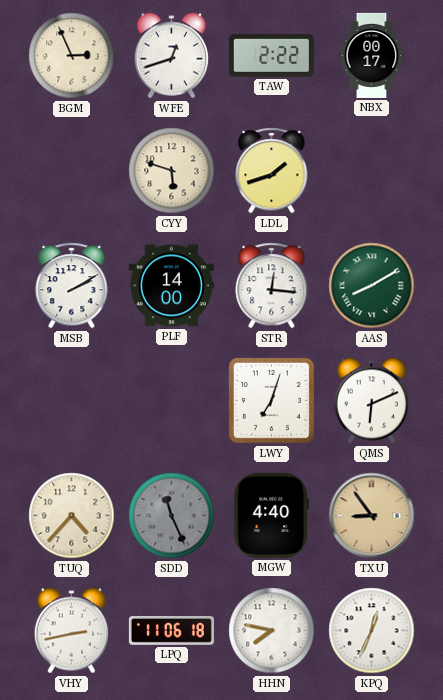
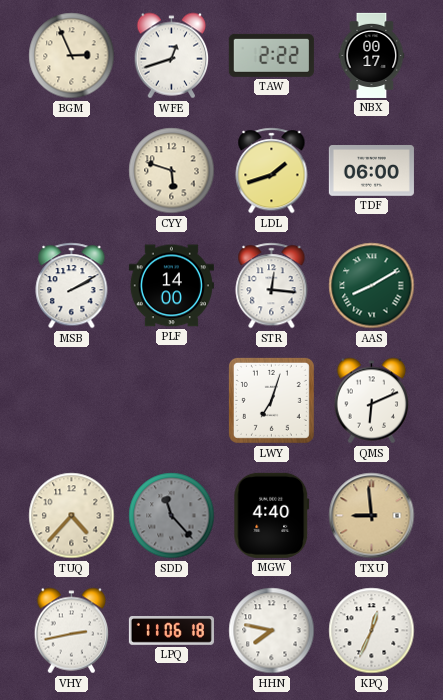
TDF: none -> 06:00 (371, 171)
SDD: 11:26 -> 11:23 (172, 516)
TXU: 8:54 -> 8:59 (372, 516)
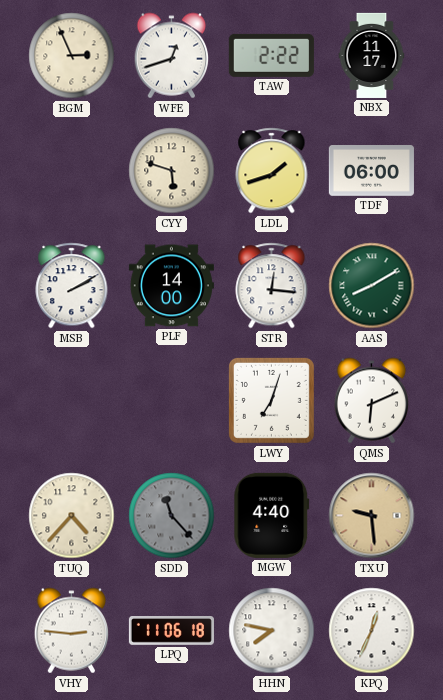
NBX: 00:17 -> 11:17 (372, 55)
TXU: 8:59 -> 9:29 (372, 516)
VHY: 2:43 -> 2:46 (72, 631)
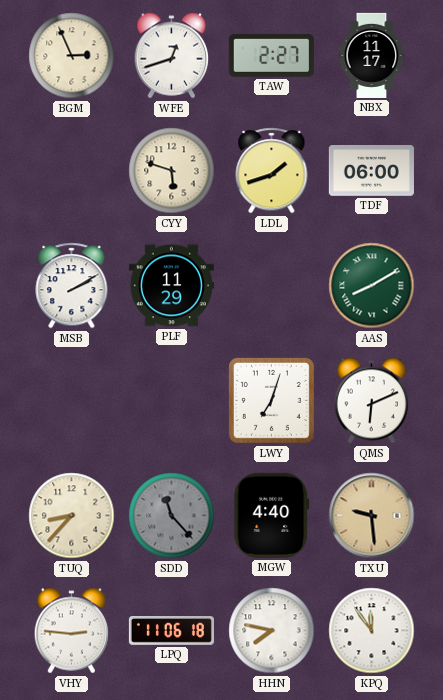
TAW: 2:22 -> 2:27 (271, 55)
PLF: 14:00 -> 11:29 (171, 286)
STR: 12:16 -> none (272, 286)
TUQ: 4:37 -> 8:37 (72, 516)
KPQ: 12:34 -> 11:54 (372, 631)
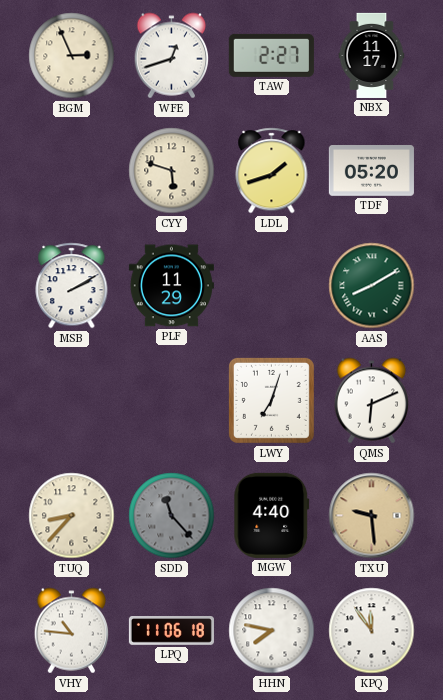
TDF: 06:00 -> 05:20 (371, 171)
VHY: 2:46 -> 10:46 (72, 631)
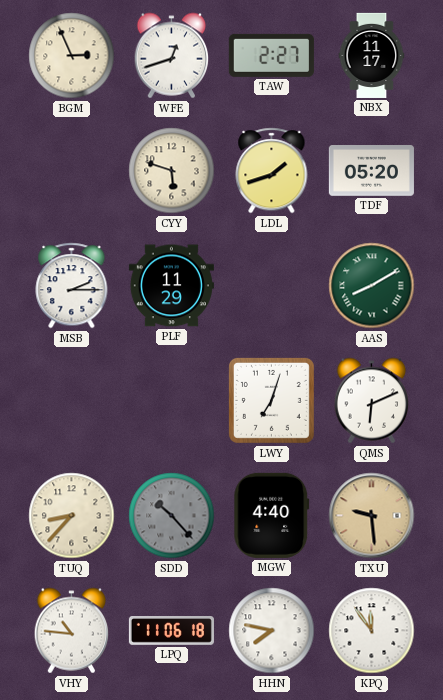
MSB: 2:10 -> 2:15 (72, 286)
SDD: 11:23 -> 10:23 (172, 516)
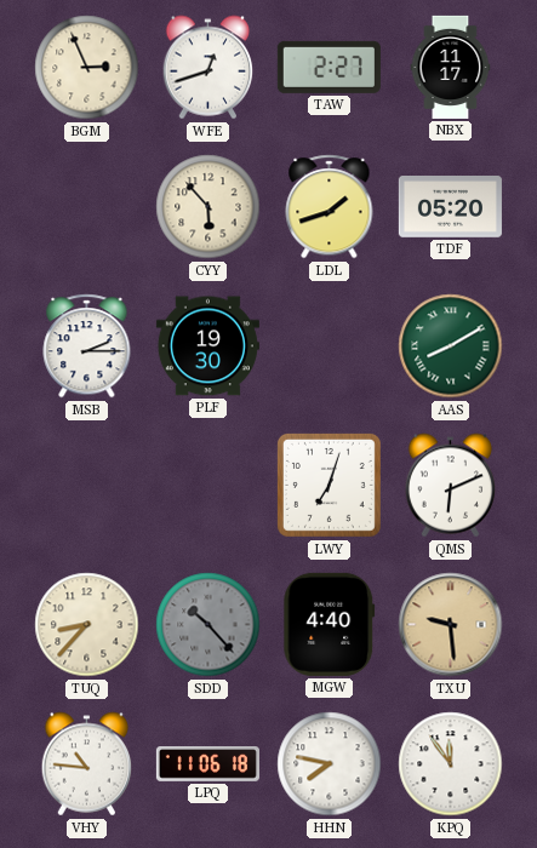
CYY: 5:48 -> 5:53 (208, 207)
PLF: 11:29 -> 19:30 (207, 346)
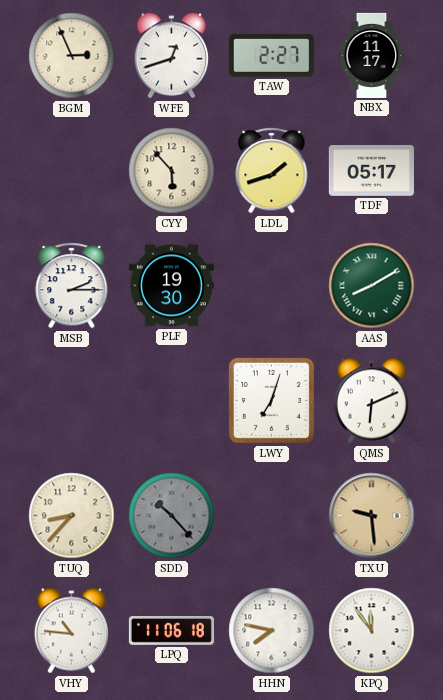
TDF: 05:20 -> 05:17 (371, 171)
MGW: 4:40 -> none (330, 624)
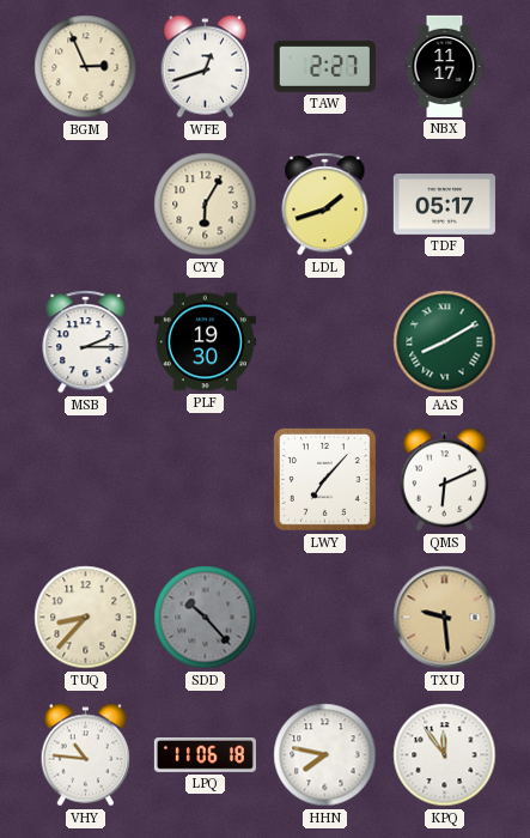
CYY: 5:53 -> 6:05 (206, 205)
LWY: 7:03 -> 7:07 (324, 479)
